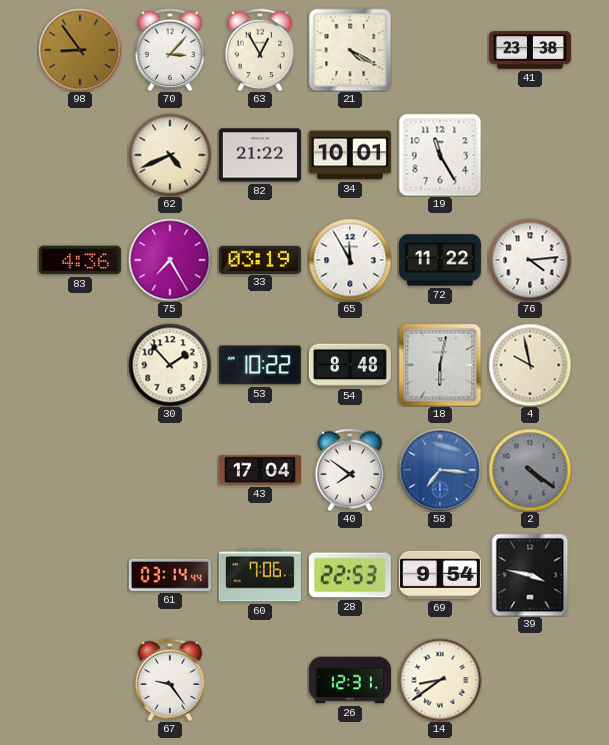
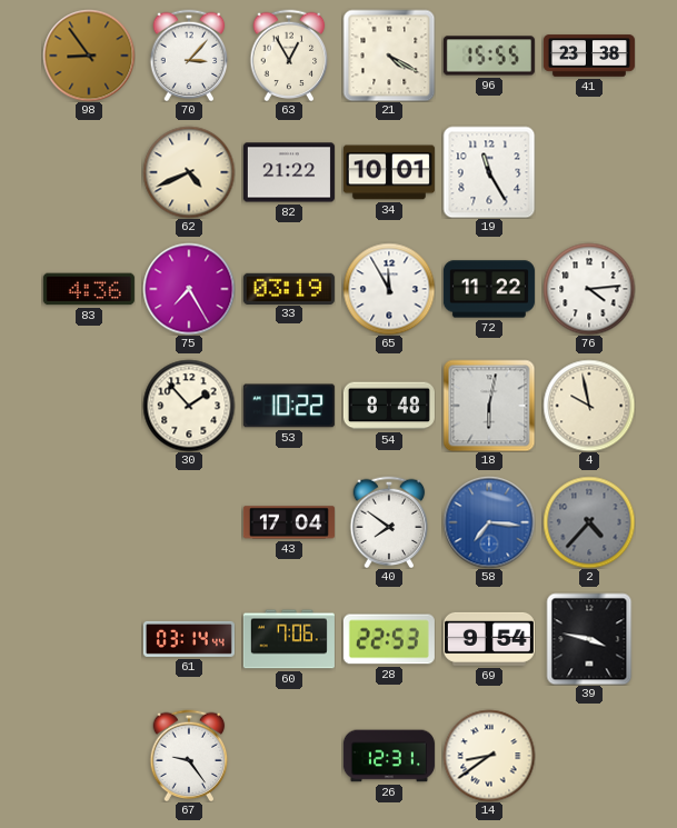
96: none -> 15:55 (489, 56)
2: 4:21 -> 4:37 (589, 522)
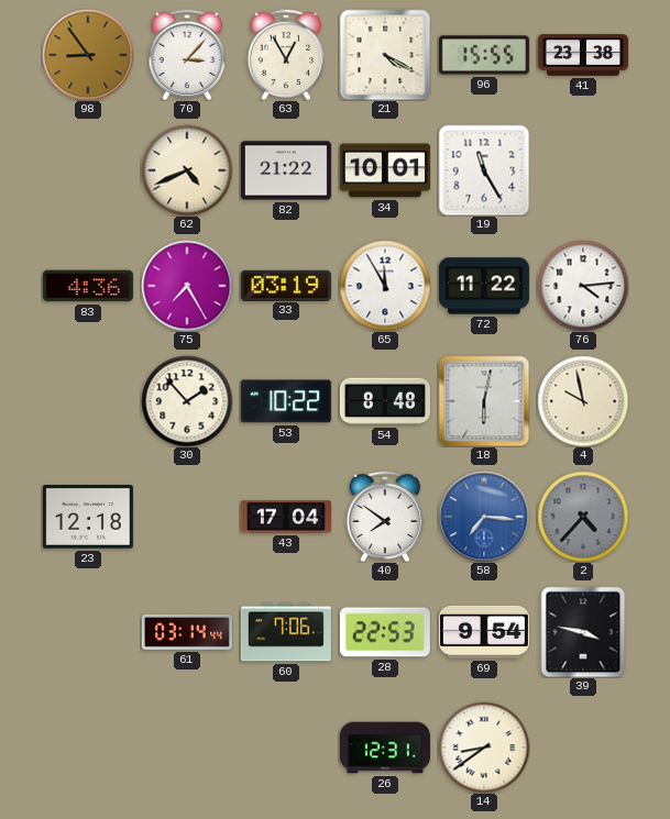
23: none -> 12:18 (88, 518)
67: 9:24 -> none (189, 756)
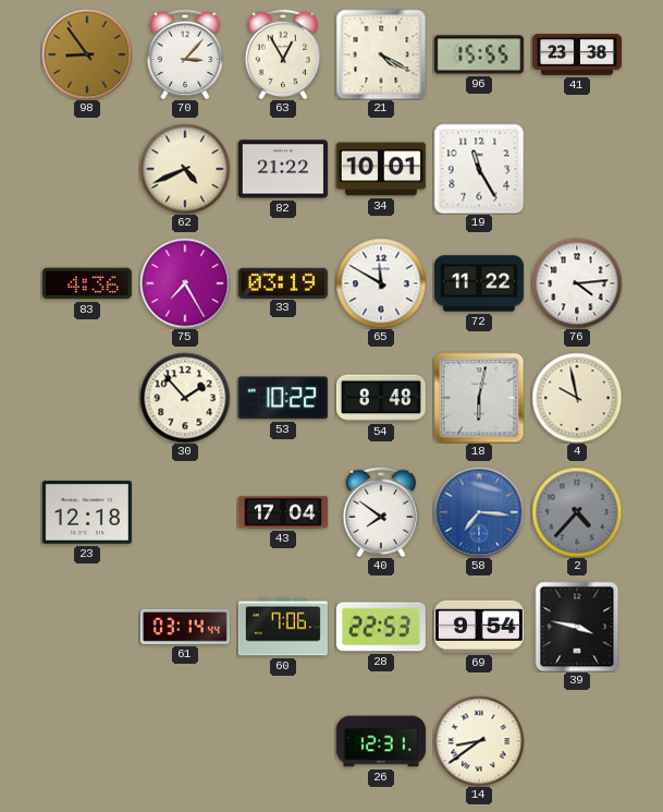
65: 11:55 -> 11:50 (381, 283)
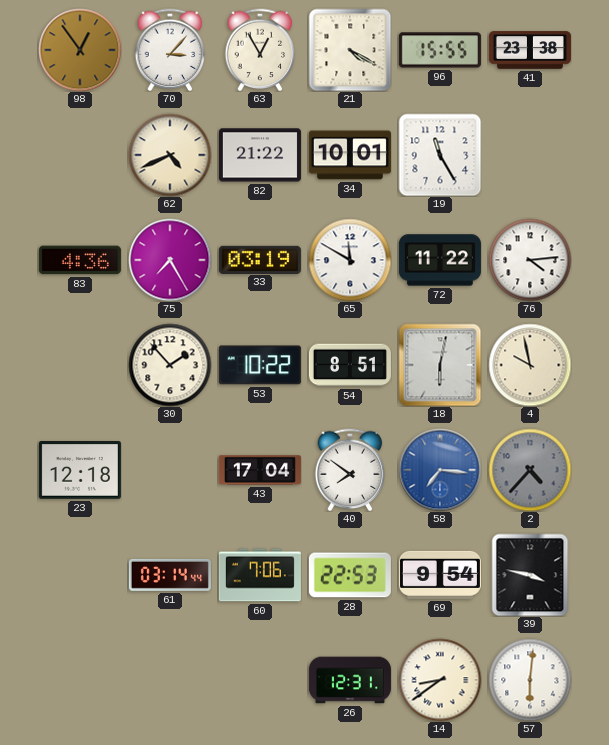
98: 8:54 -> 12:54 (80, 50)
54: 8:48 -> 8:51 (350, 365)
57: none -> 6:01 (530, 680)
